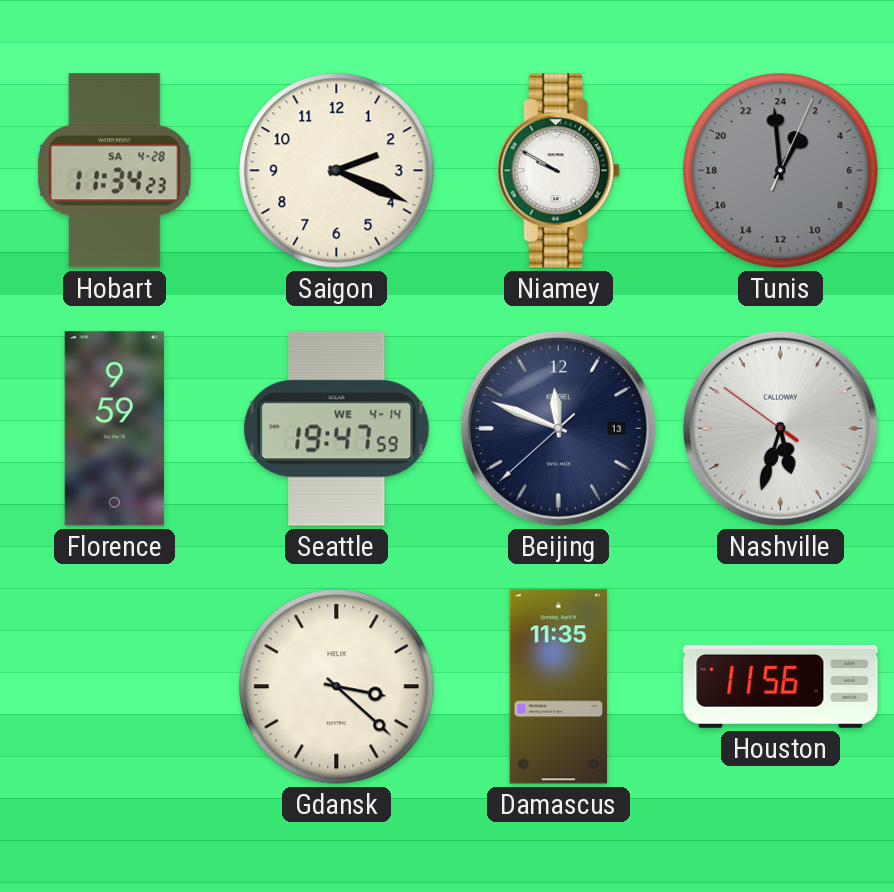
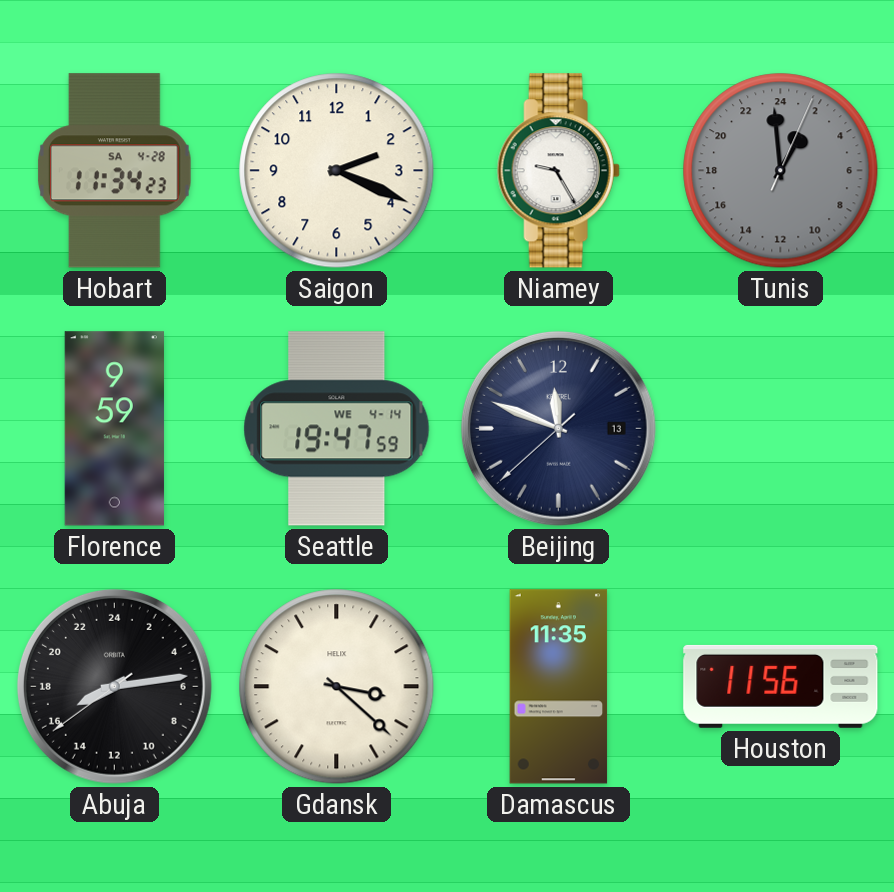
Niamey: 9:50 -> 9:25 (558, 171)
Nashville: 5:32 -> none (780, 428)
Abuja: none -> 16:13 (114, 686)
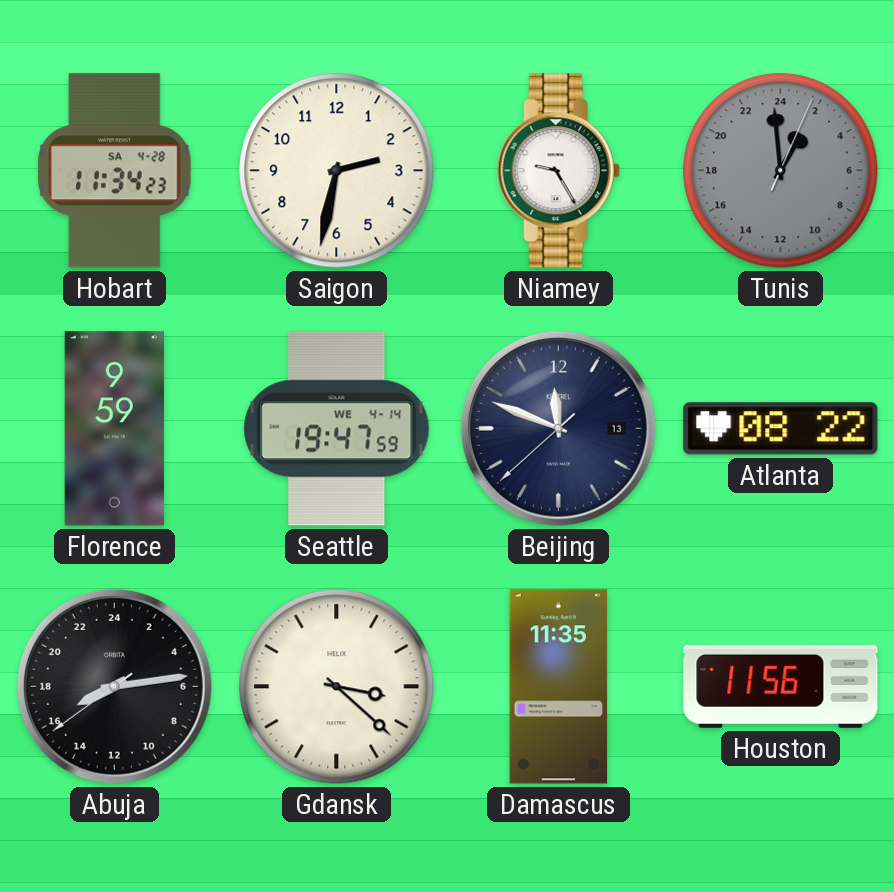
Saigon: 2:19 -> 2:32 (337, 171)
Atlanta: none -> 08:22 (781, 429)
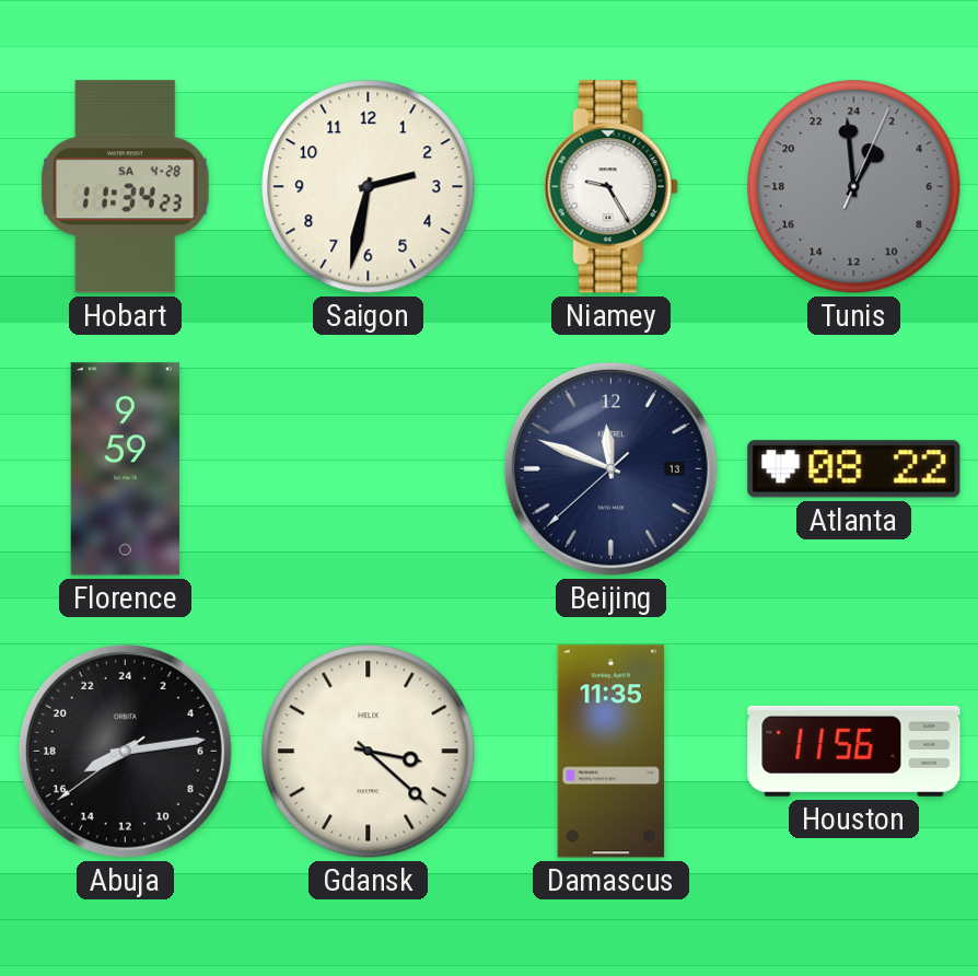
Seattle: 19:47 -> none (337, 429)
